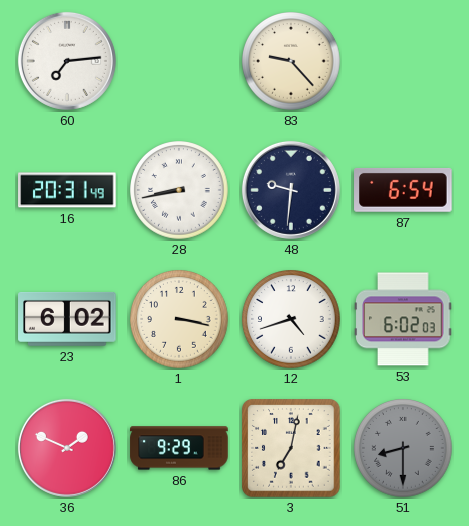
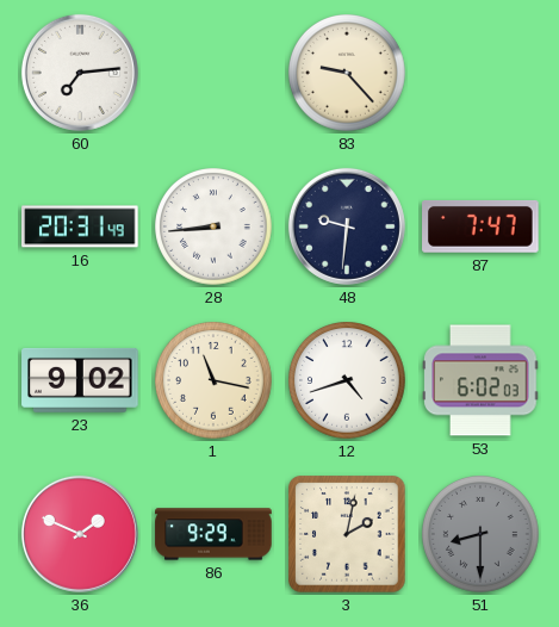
28: 8:43 -> 8:44 (213, 226)
87: 6:54 -> 7:47 (480, 226)
23: 6:02 -> 9:02 (80, 380)
1: 3:17 -> 11:17 (213, 380)
3: 7:02 -> 2:02 (347, 534)
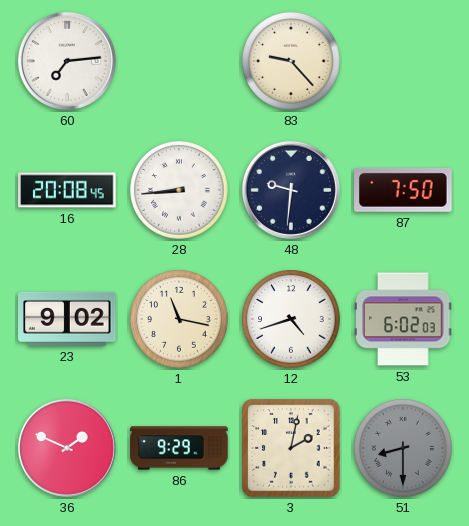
16: 20:31 -> 20:08 (67, 190)
87: 7:47 -> 7:50 (403, 190)
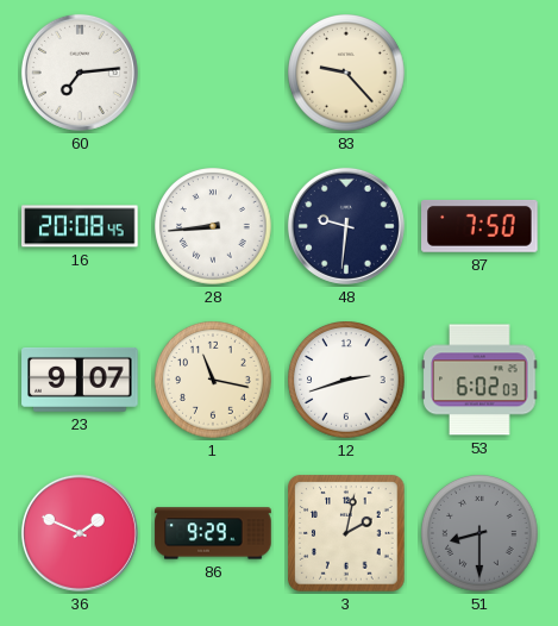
23: 9:02 -> 9:07 (80, 380)
12: 4:42 -> 2:42 (346, 380)
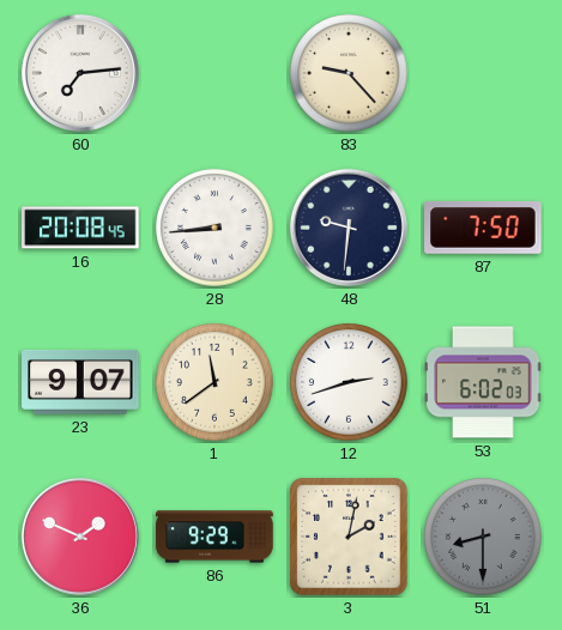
1: 11:17 -> 11:39 (214, 382)
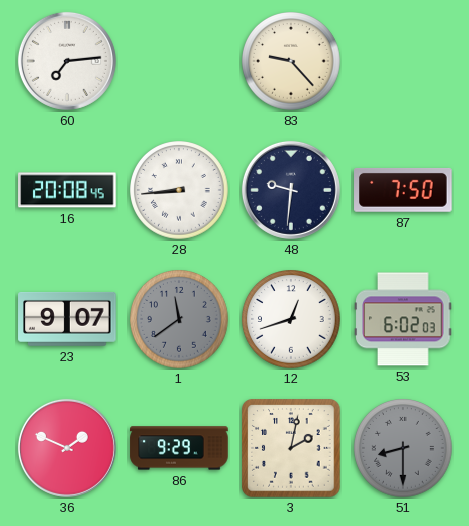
1 dial: cream -> grey (179, 319)
12: 2:42 -> 12:42 (291, 319)
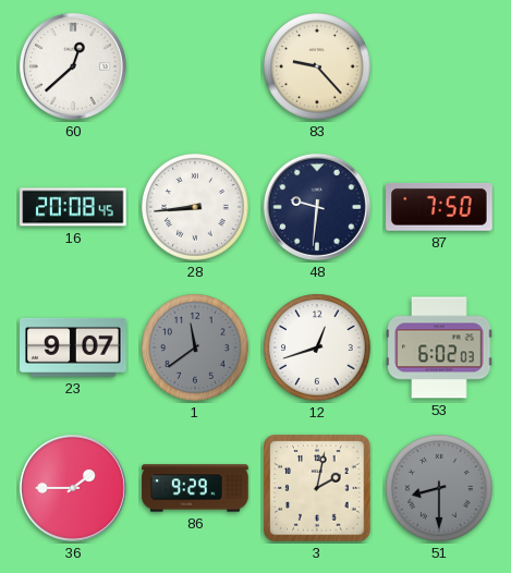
60: 7:14 -> 12:38 (73, 66)
36: 1:49 -> 1:45 (73, 488)
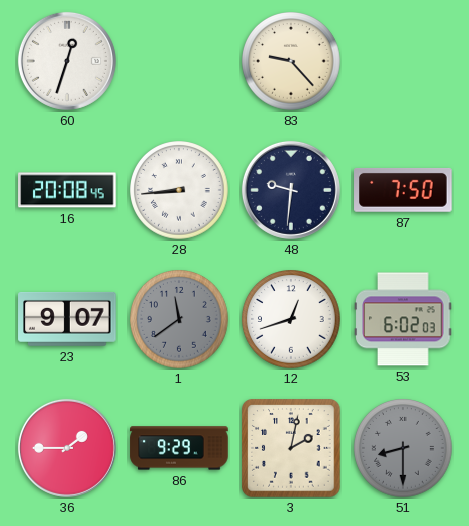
60: 12:38 -> 12:33 (67, 61)
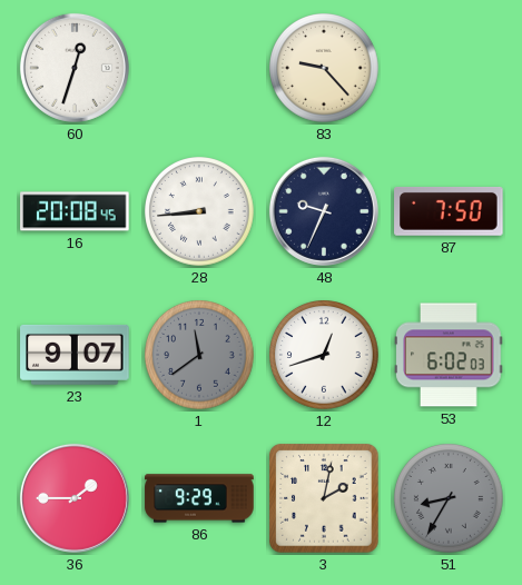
48: 9:31 -> 9:34 (324, 211)
51: 8:30 -> 8:35 (449, 498)
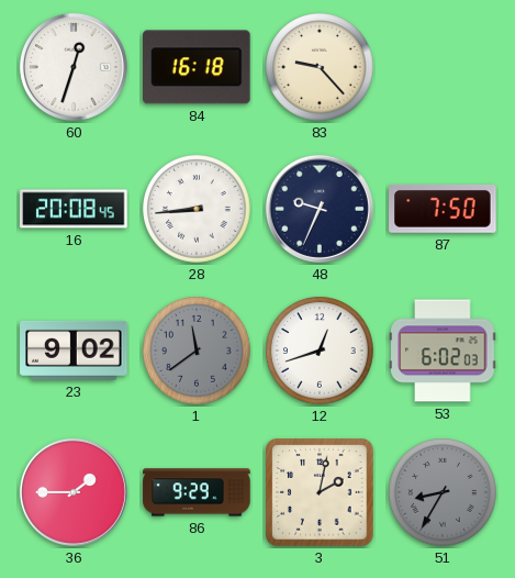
84: none -> 16:18 (198, 67)
23: 9:07 -> 9:02 (74, 351)
